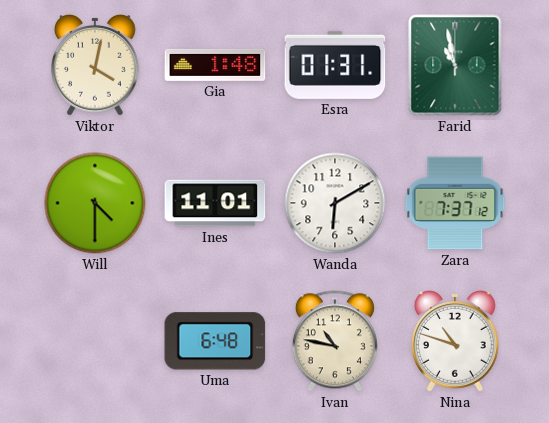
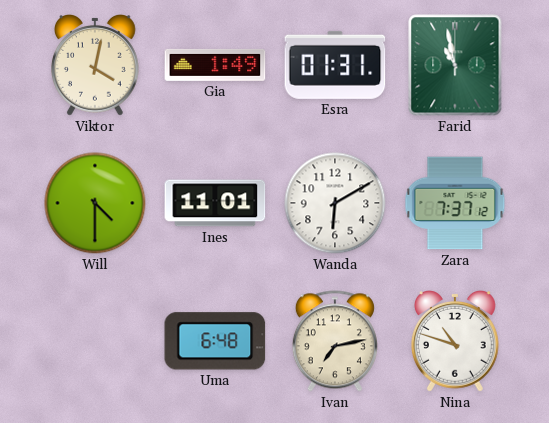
Gia: 1:48 -> 1:49 (215, 65)
Ivan: 10:47 -> 7:13 (335, 341)
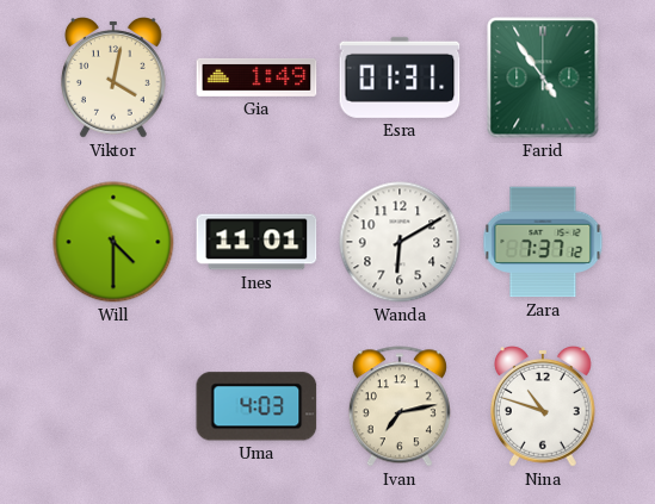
Farid: 10:58 -> 4:54 (543, 77)
Uma: 6:48 -> 4:03 (257, 406)
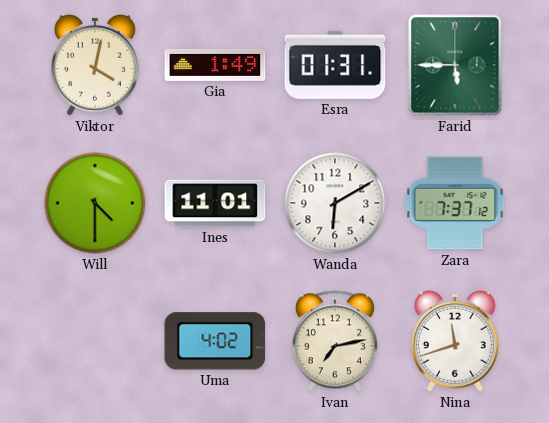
Farid: 4:54 -> 5:45 (455, 65)
Uma: 4:03 -> 4:02 (215, 341)
Nina: 10:48 -> 11:42 (455, 342)
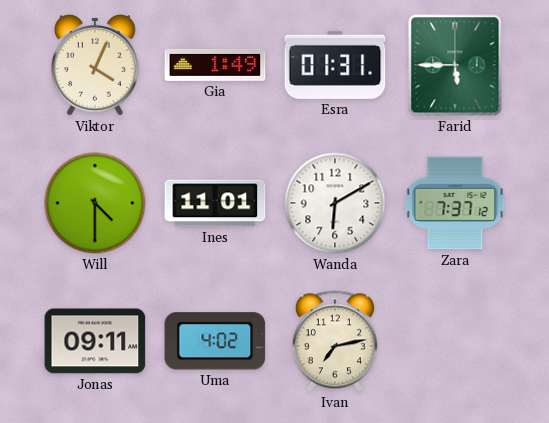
Viktor: 4:02 -> 4:04 (95, 66)
Jonas: none -> 09:11 (95, 341)
Nina: 11:42 -> none (455, 342)
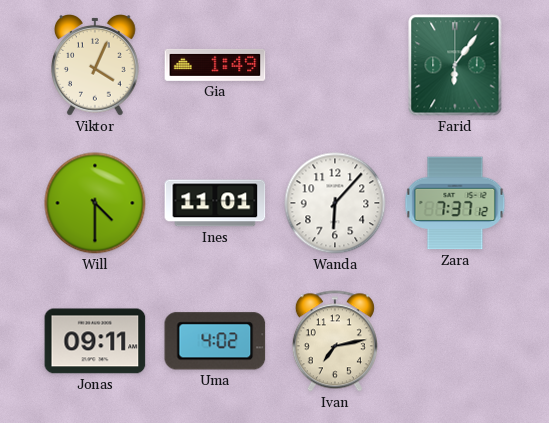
Esra: 01:31 -> none (335, 65)
Farid: 5:45 -> 6:06 (455, 65)
Wanda: 6:10 -> 6:07 (335, 203)
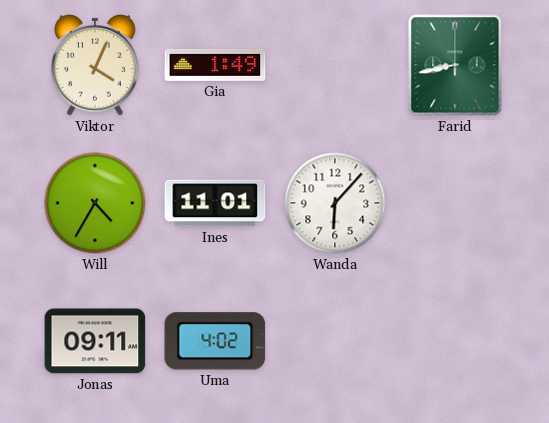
Farid: 6:06 -> 8:43 (455, 65)
Will: 4:30 -> 4:35 (95, 203)
Zara: 7:37 -> none (455, 203)
Ivan: 7:13 -> none (335, 341)
